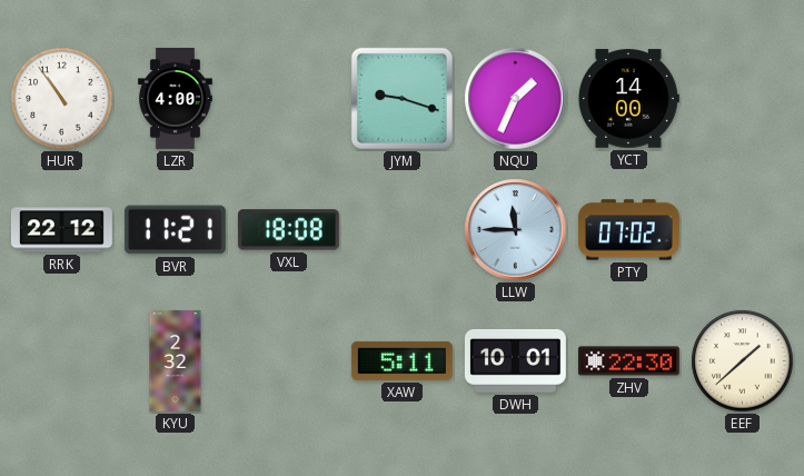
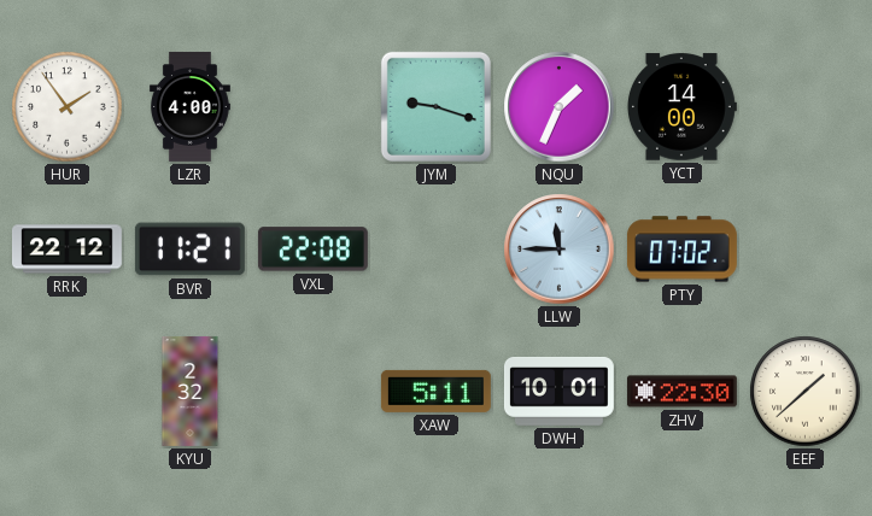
HUR: 10:54 -> 1:54 (68, 107)
VXL: 18:08 -> 22:08 (312, 250)
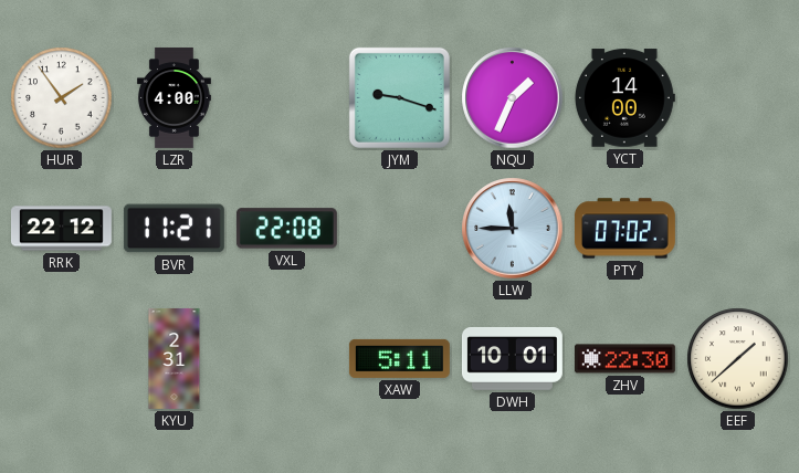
KYU: 2:32 -> 2:31 (175, 359)
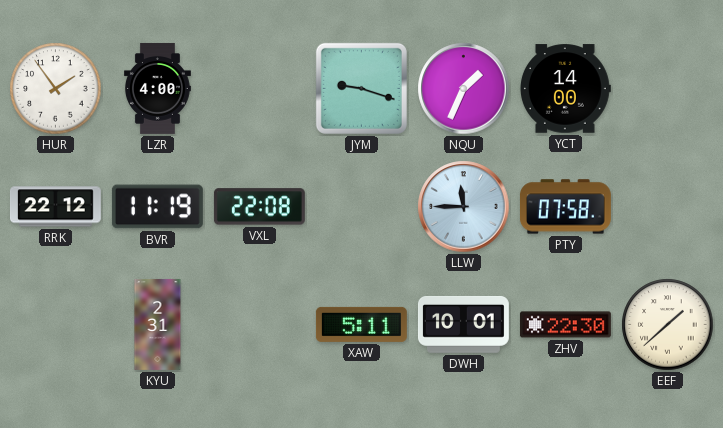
BVR: 11:21 -> 11:19 (157, 207)
PTY: 07:02 -> 07:58 (565, 207)
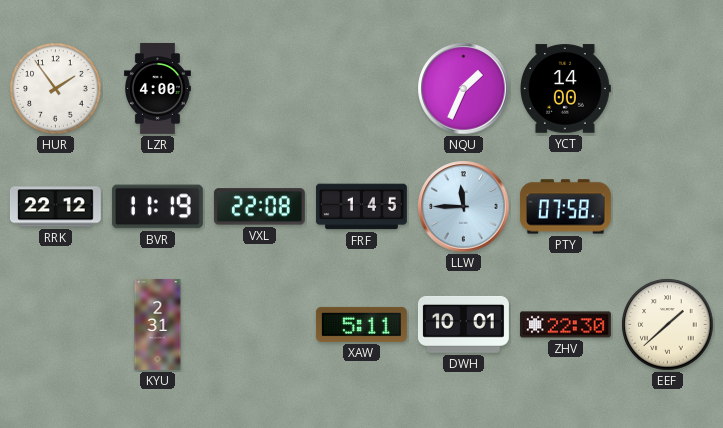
JYM: 9:18 -> none (361, 88)
FRF: none -> 1:45 (361, 207)
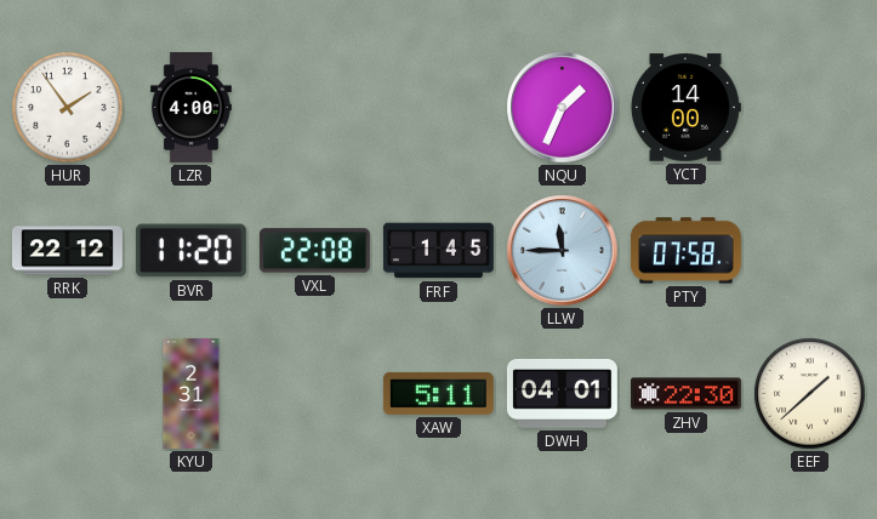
BVR: 11:19 -> 11:20 (190, 251)
DWH: 10:01 -> 04:01 (562, 394)
